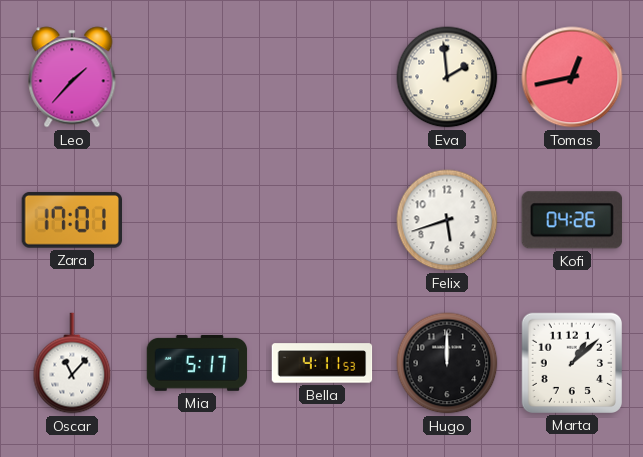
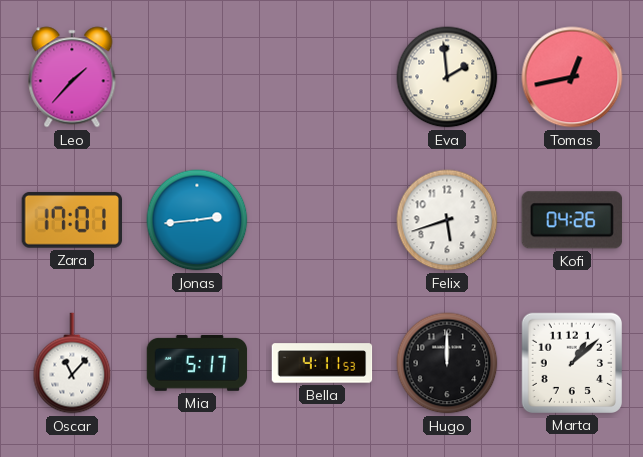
Jonas: none -> 2:44 (197, 220)
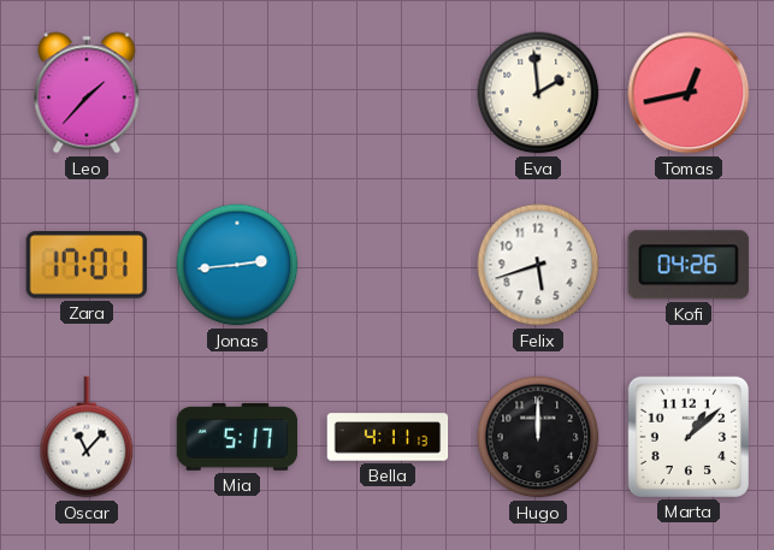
Bella: 4:11:53 -> 4:11:13 (388, 437)
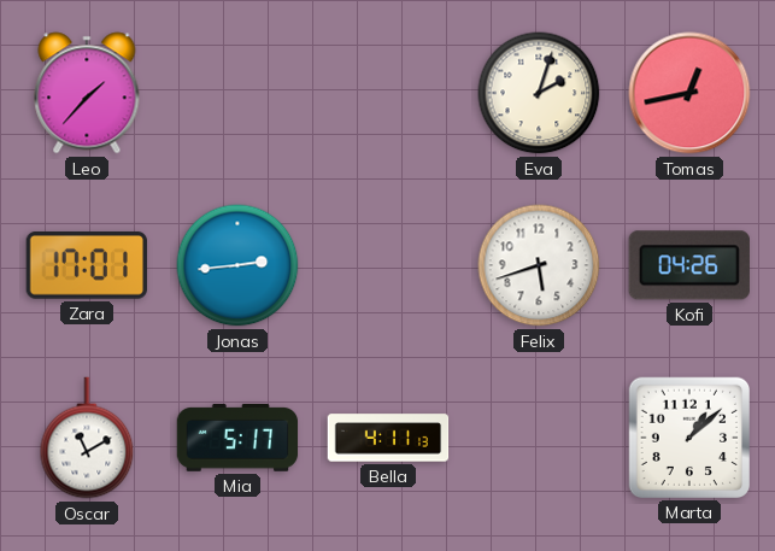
Eva: 1:59 -> 2:03 (539, 93)
Oscar: 11:07 -> 11:10 (87, 438)
Hugo: 12:00 -> none (538, 437)
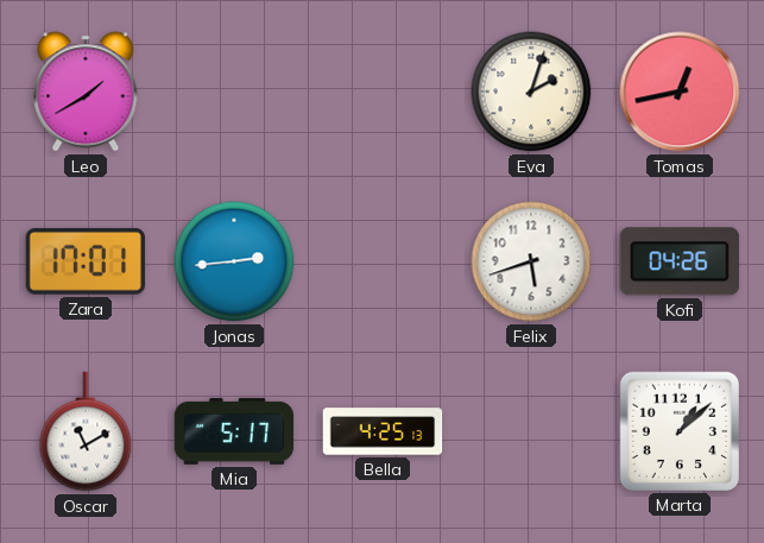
Leo: 1:37 -> 1:40 (86, 91)
Bella: 4:11 -> 4:25 (383, 431)
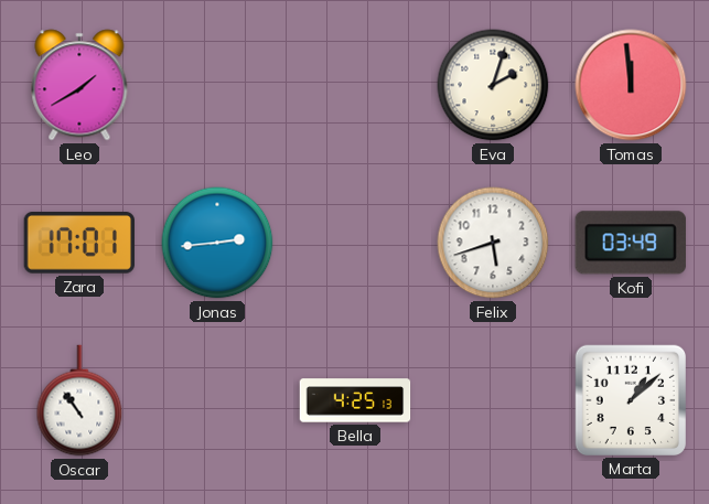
Tomas: 12:43 -> 11:59 (631, 85)
Kofi: 04:26 -> 03:49 (631, 243)
Oscar: 11:10 -> 10:54 (79, 400)
Mia: 5:17 -> none (234, 431)
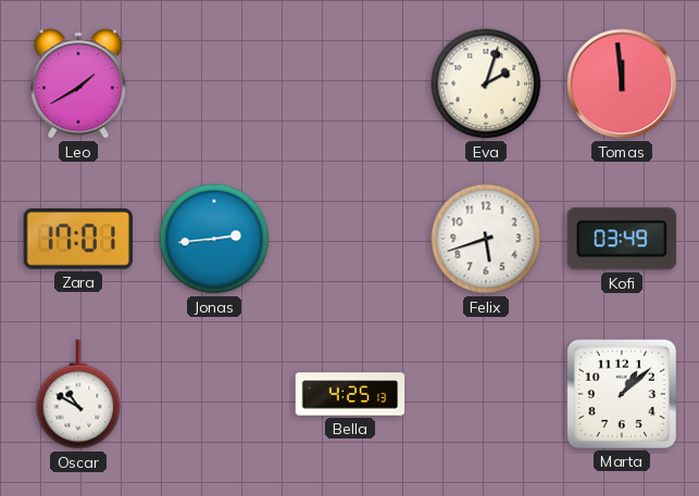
Oscar: 10:54 -> 10:50 (78, 394)
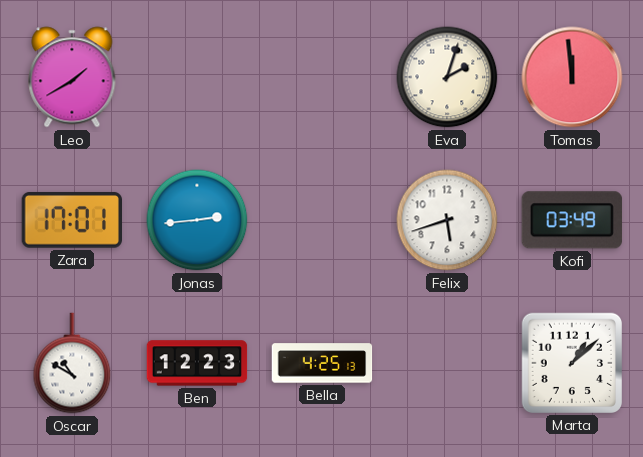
Ben: none -> 12:23 (197, 363)
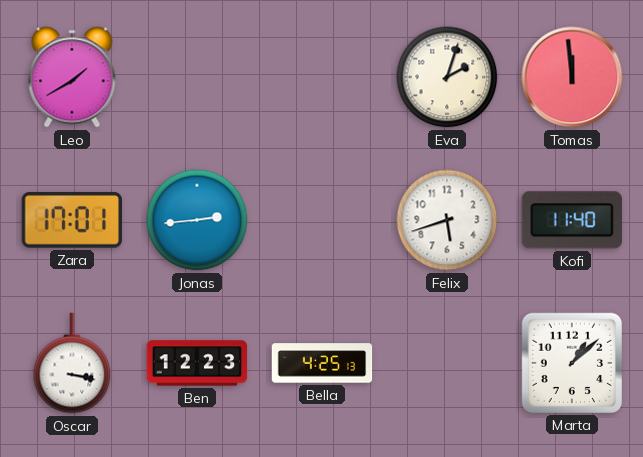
Kofi: 03:49 -> 11:40 (572, 220)
Oscar: 10:50 -> 3:17 (72, 363)
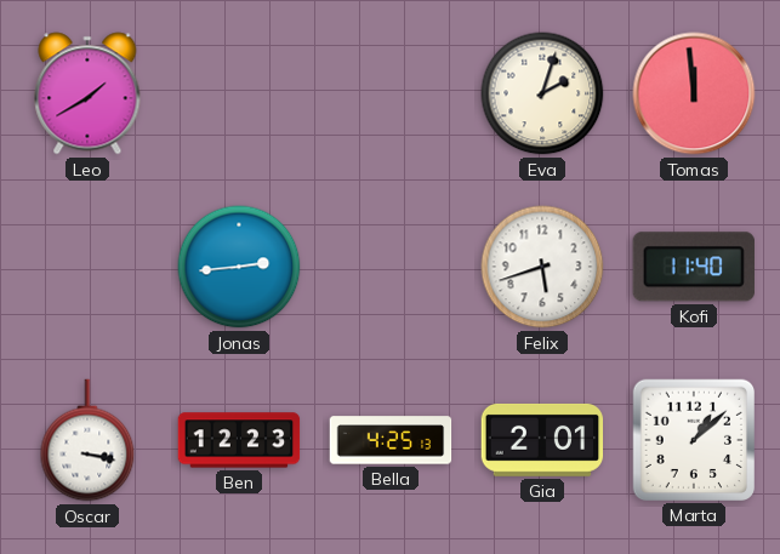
Zara: 17:01 -> none (71, 220)
Gia: none -> 2:01 (542, 440)
